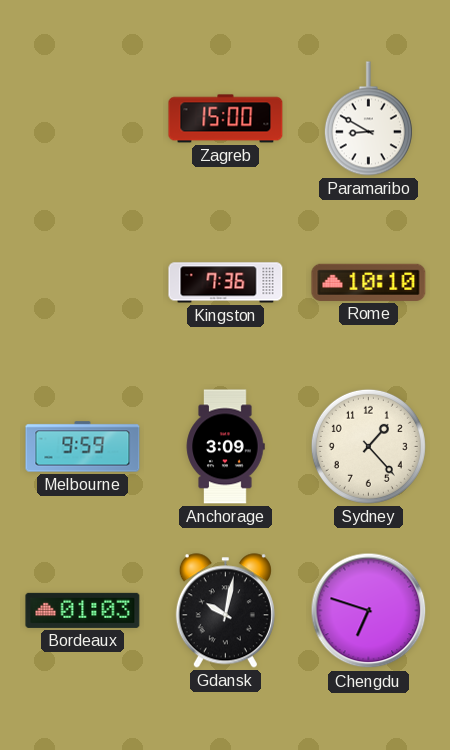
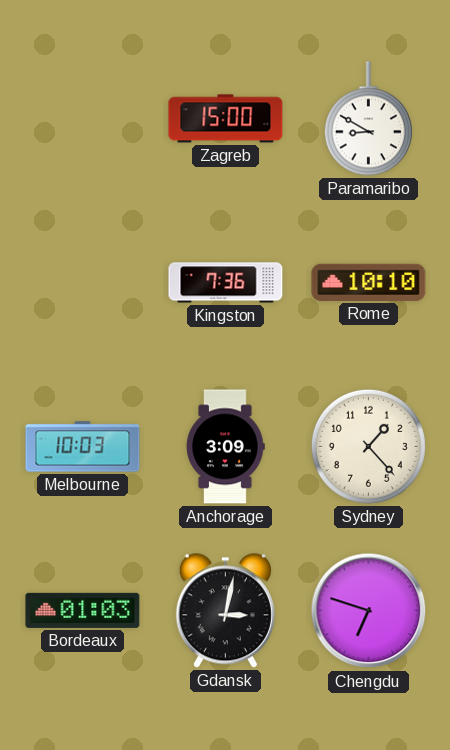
Melbourne: 9:59 -> 10:03 (83, 447)
Gdansk: 10:02 -> 3:02 (225, 611)
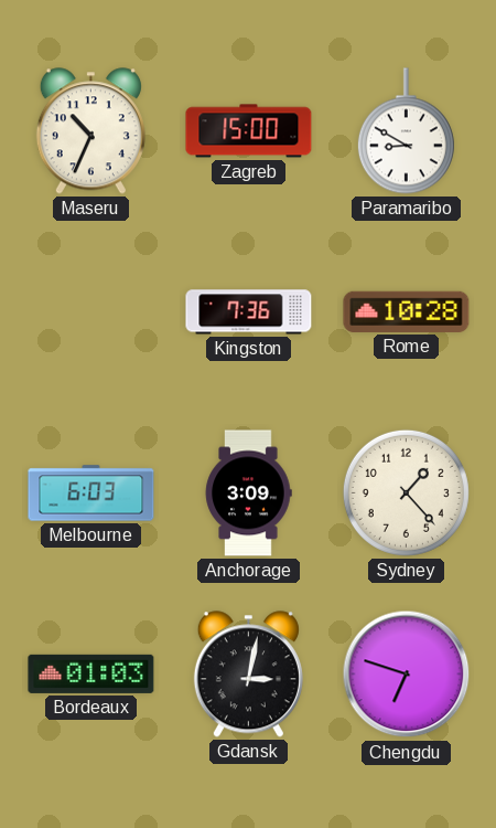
Maseru: none -> 10:34 (90, 131)
Rome: 10:10 -> 10:28 (407, 311)
Melbourne: 10:03 -> 6:03 (91, 493)
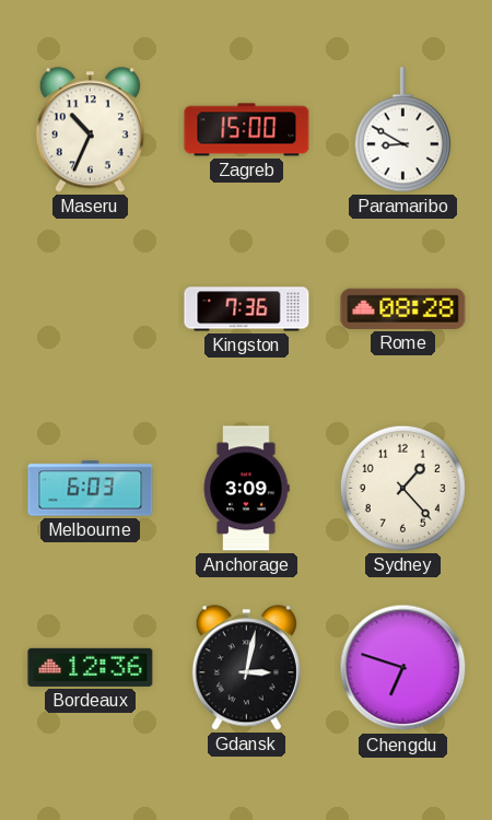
Rome: 10:28 -> 08:28 (403, 308)
Bordeaux: 01:03 -> 12:36 (91, 667)
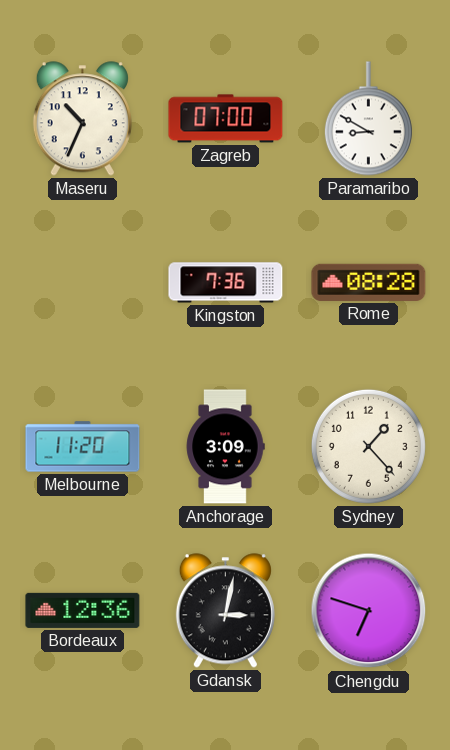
Zagreb: 15:00 -> 07:00 (226, 119)
Melbourne: 6:03 -> 11:20 (83, 447)
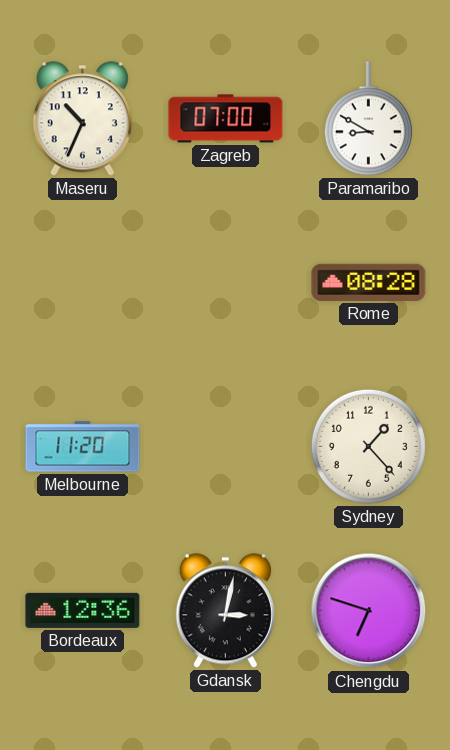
Kingston: 7:36 -> none (226, 283)
Anchorage: 3:09 -> none (225, 447)
